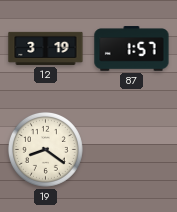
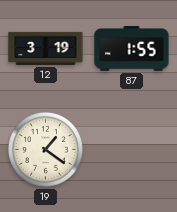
87: 1:57 -> 1:55 (132, 49)
19: 8:21 -> 1:21 (45, 149)
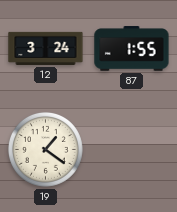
12: 3:19 -> 3:24 (46, 48)
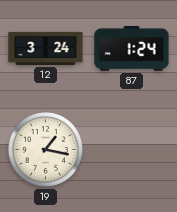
87: 1:55 -> 1:24 (132, 49)
19: 1:21 -> 1:17 (45, 149)
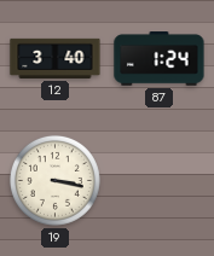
12: 3:24 -> 3:40 (56, 58)
19: 1:17 -> 3:17 (54, 180)
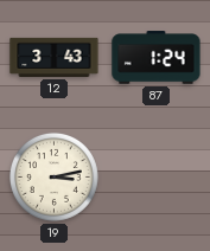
12: 3:40 -> 3:43 (55, 57)
19: 3:17 -> 3:13 (53, 176)
